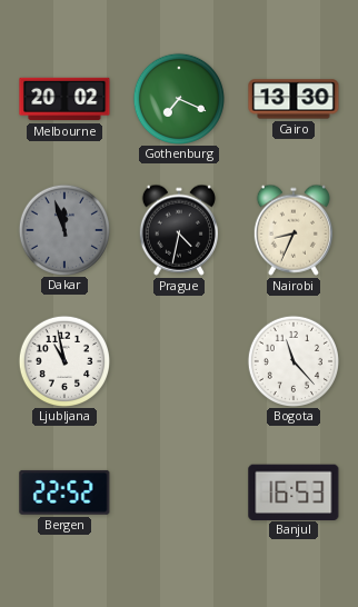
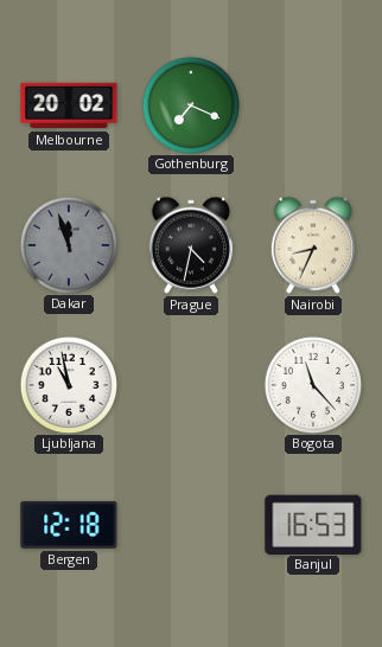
Cairo: 13:30 -> none (294, 99)
Bergen: 22:52 -> 12:18 (69, 525)
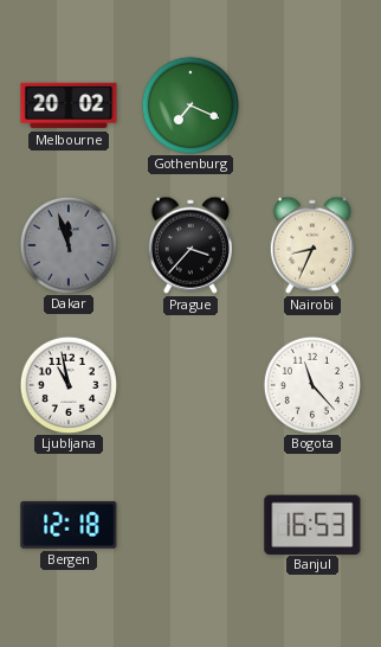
Prague: 4:32 -> 3:37 (190, 245)
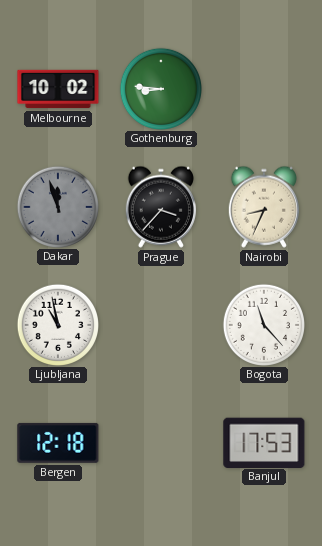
Melbourne: 20:02 -> 10:02 (58, 89)
Gothenburg: 7:19 -> 8:46 (160, 88)
Banjul: 16:53 -> 17:53 (264, 442)
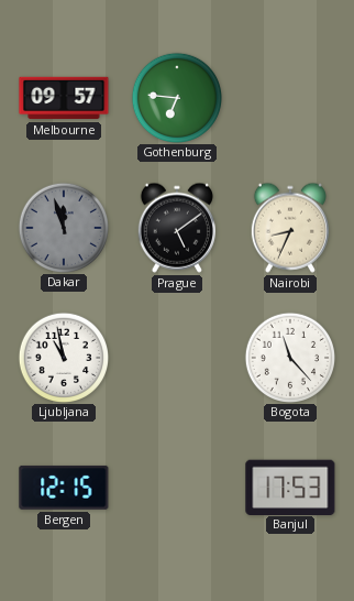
Melbourne: 10:02 -> 09:57 (64, 98)
Gothenburg: 8:46 -> 6:46 (176, 97)
Prague: 3:37 -> 5:09 (177, 228)
Bergen: 12:18 -> 12:15 (64, 488)
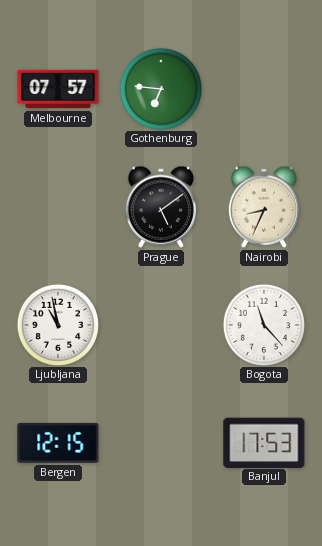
Melbourne: 09:57 -> 07:57 (58, 89)
Dakar: 11:57 -> none (63, 227)
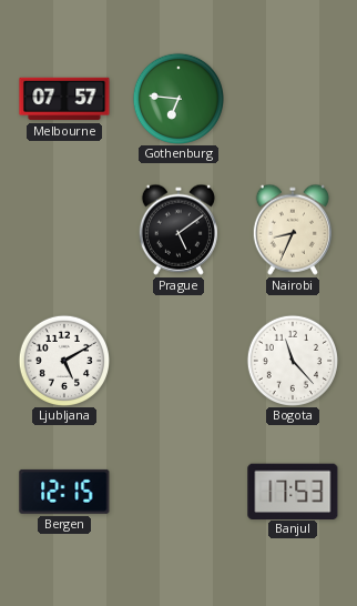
Ljubljana: 10:58 -> 5:10 (63, 360)
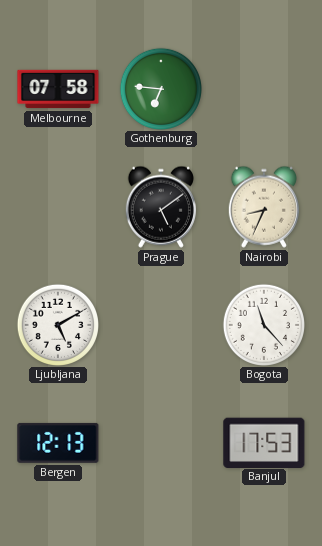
Melbourne: 07:57 -> 07:58 (58, 89)
Bergen: 12:15 -> 12:13 (58, 443)
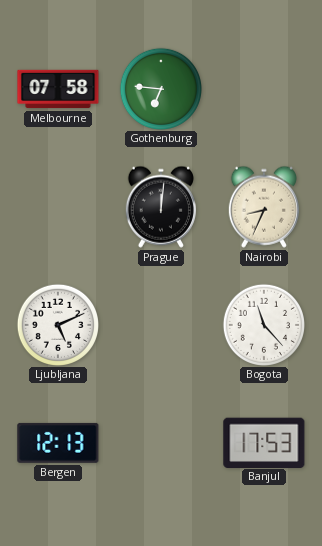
Prague: 5:09 -> 12:01 (161, 207)
Ljubljana: 5:10 -> 5:11 (57, 324)
